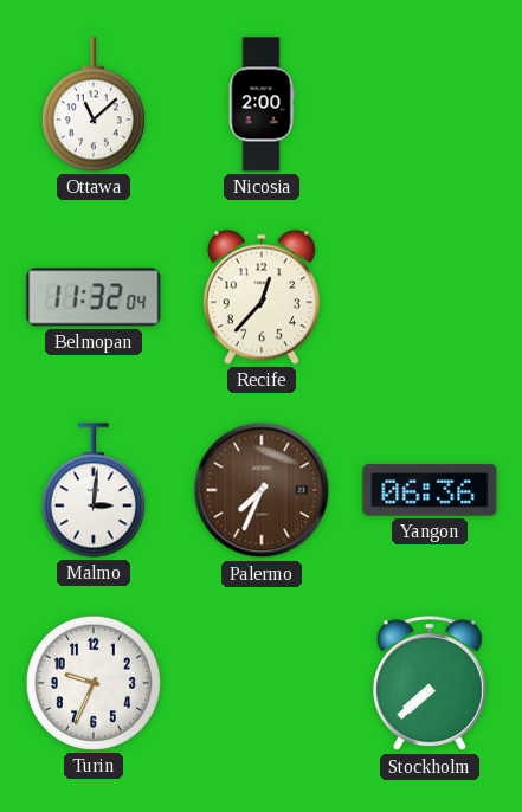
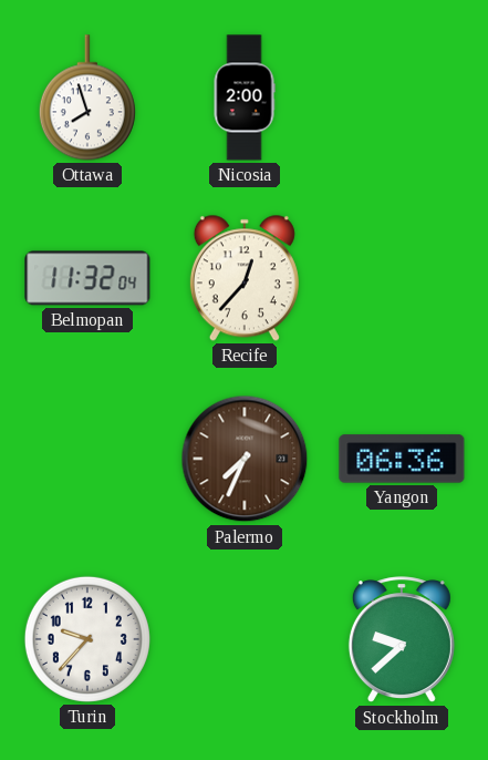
Ottawa: 11:08 -> 7:57 (87, 97)
Malmo: 3:01 -> none (94, 490)
Turin: 9:34 -> 9:37 (87, 639)
Stockholm: 7:38 -> 9:38 (402, 640)
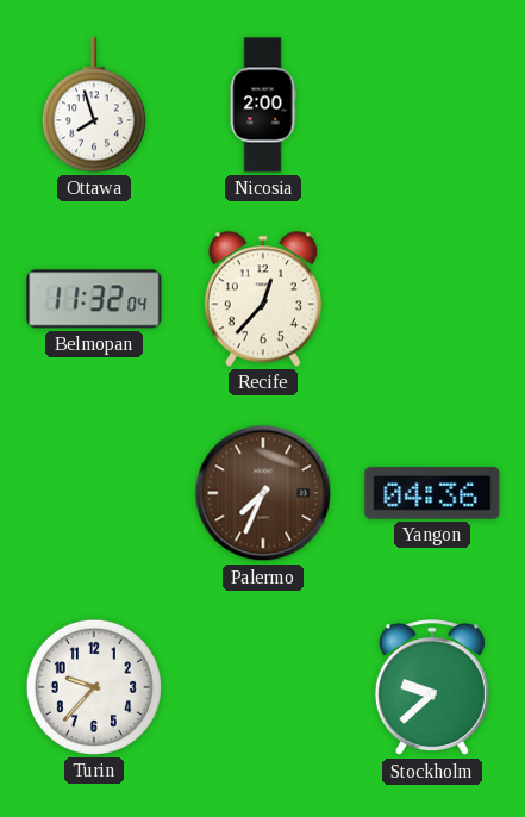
Yangon: 06:36 -> 04:36 (432, 493)
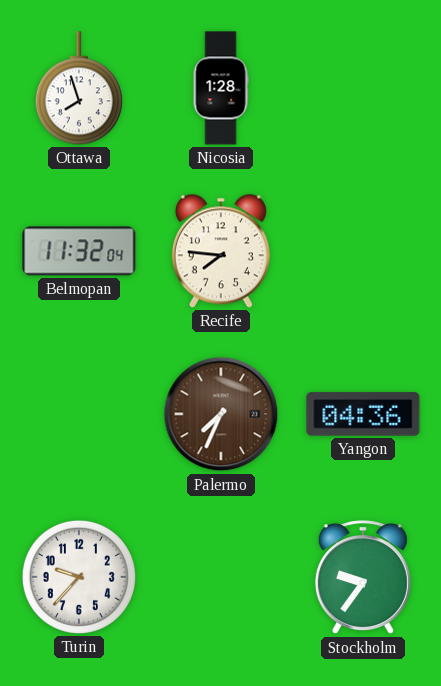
Nicosia: 2:00 -> 1:28 (221, 88)
Recife: 12:37 -> 7:46 (221, 251)
Stockholm: 9:38 -> 9:36 (363, 578)
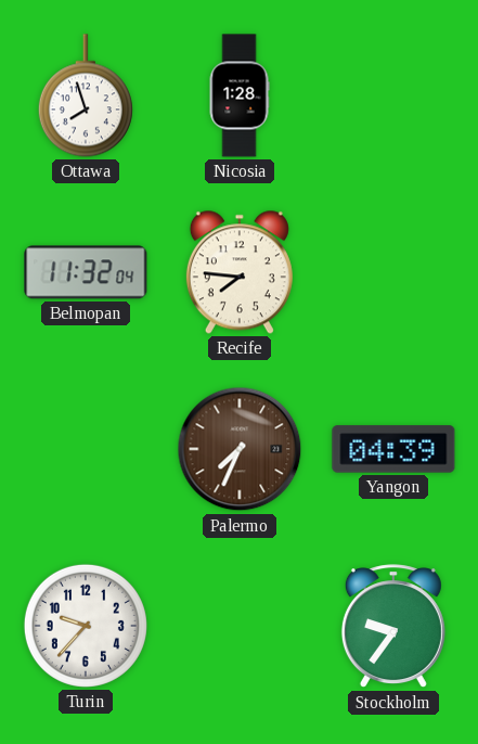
Yangon: 04:36 -> 04:39 (393, 449)
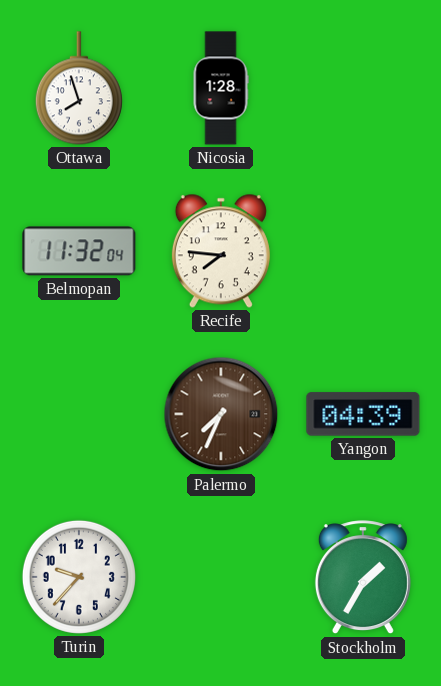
Stockholm: 9:36 -> 1:35 (363, 578)
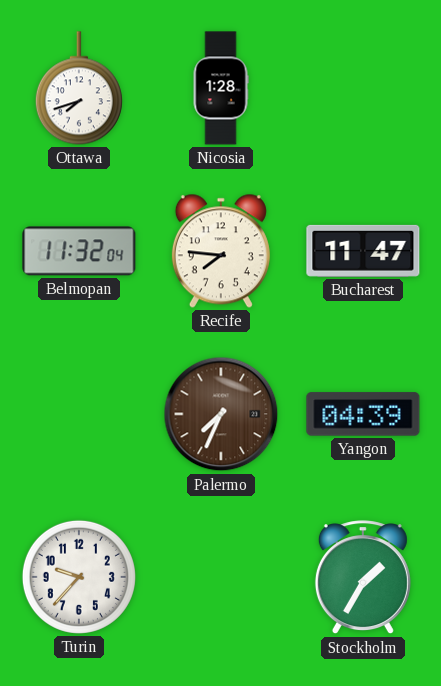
Ottawa: 7:57 -> 7:42 (79, 88)
Bucharest: none -> 11:47 (363, 251)
